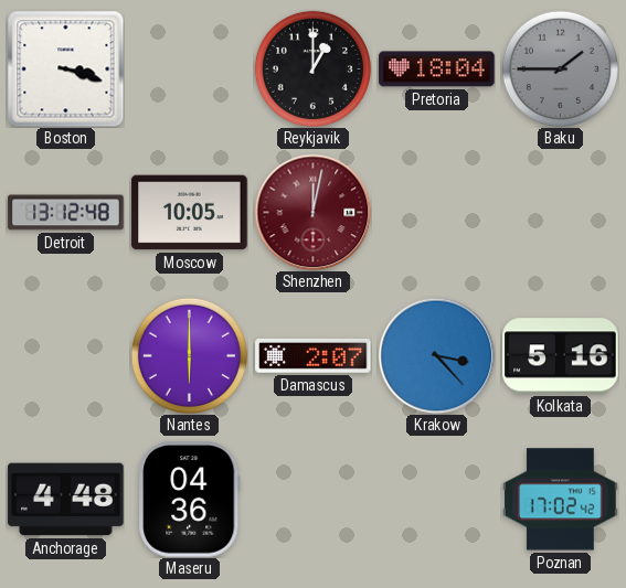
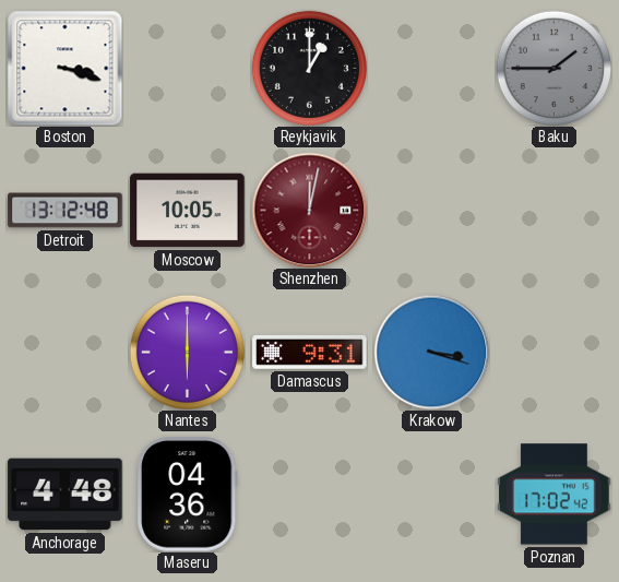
Pretoria: 18:04 -> none (437, 70)
Damascus: 2:07 -> 9:31 (310, 352)
Krakow: 3:23 -> 3:18 (431, 352)
Kolkata: 5:16 -> none (561, 356)
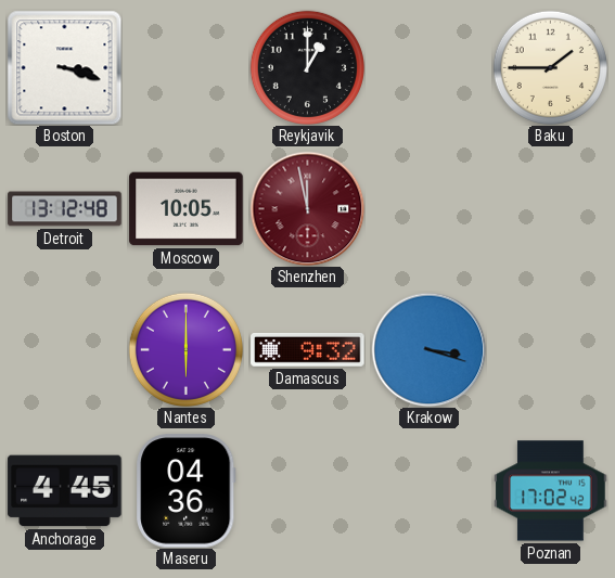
Baku dial: grey -> cream (550, 67)
Shenzhen: 12:02 -> 11:58 (307, 208)
Damascus: 9:31 -> 9:32 (308, 349)
Anchorage: 4:48 -> 4:45 (65, 491)
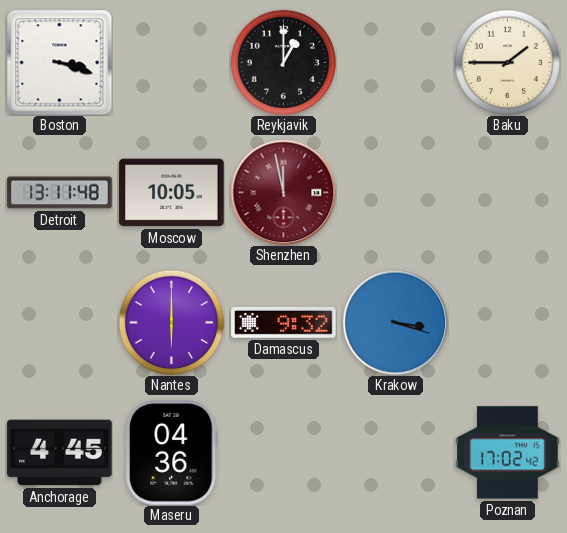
Detroit: 13:12 -> 13:11 (60, 193)
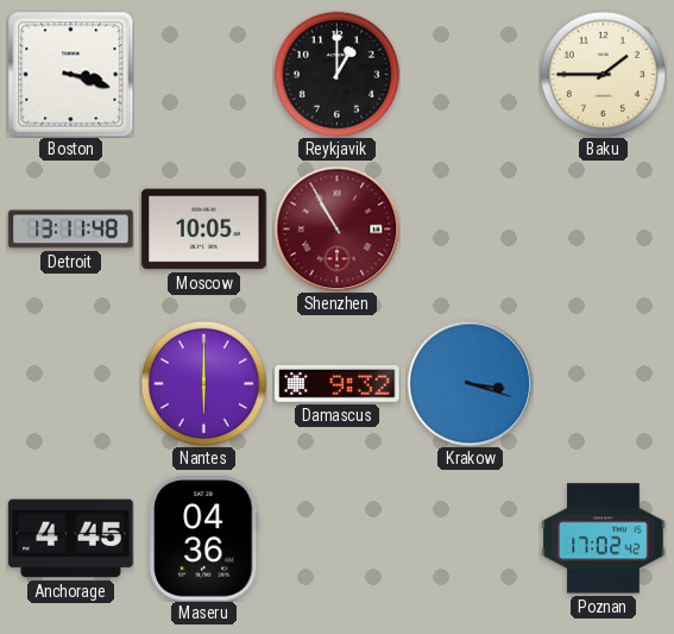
Shenzhen: 11:58 -> 10:55 (336, 228)
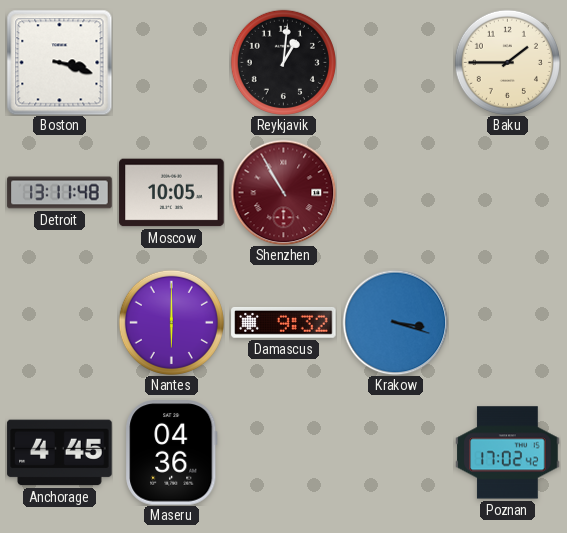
Reykjavik: 1:00 -> 1:01 (283, 62)
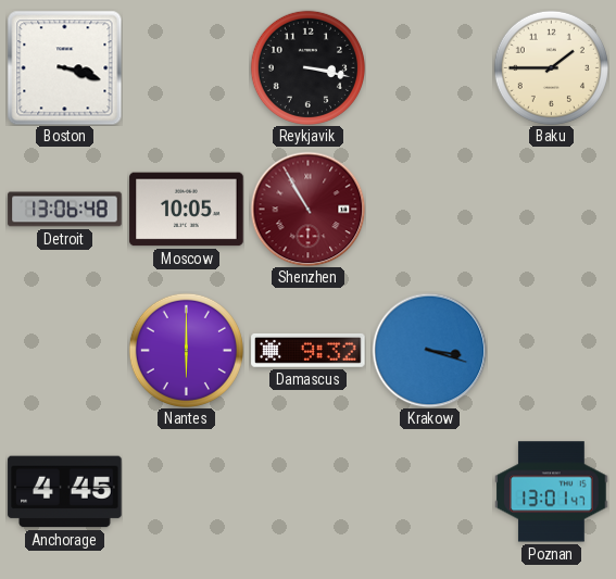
Reykjavik: 1:01 -> 3:17 (307, 67)
Detroit: 13:11 -> 13:06 (65, 210)
Maseru: 04:36 -> none (172, 453)
Poznan: 17:02 -> 13:01 (552, 492)
